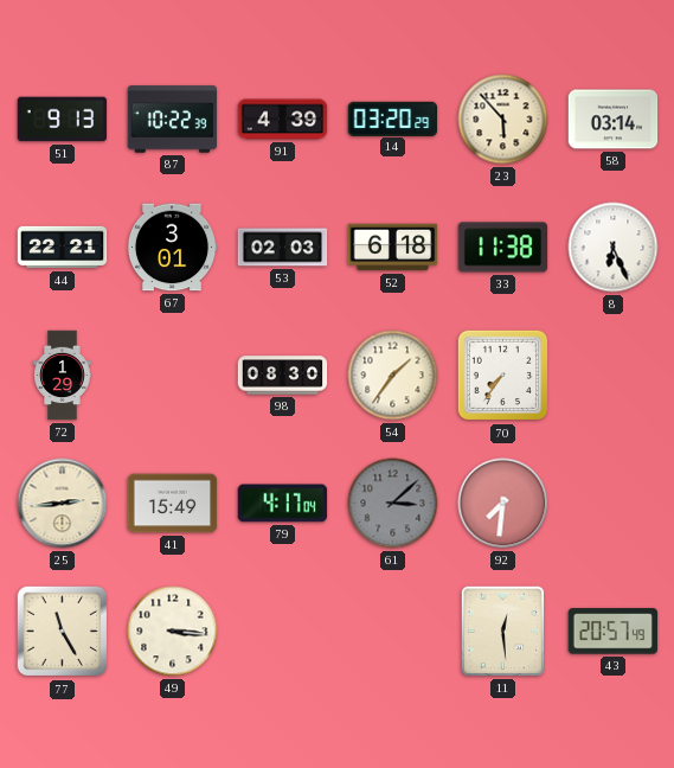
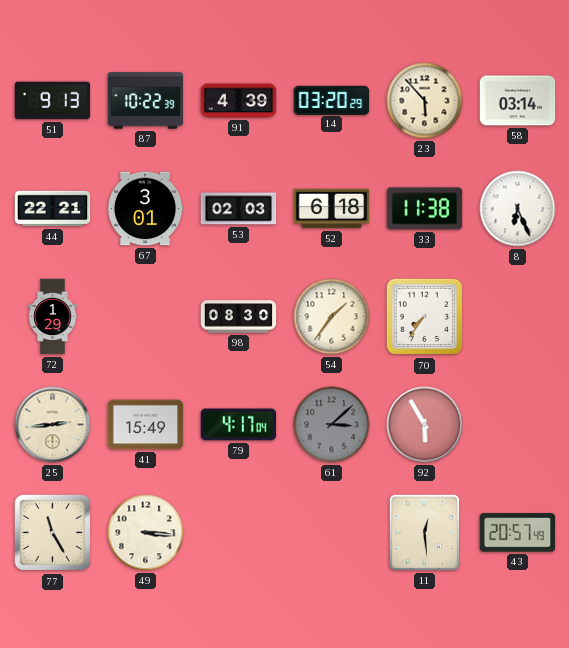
92: 7:31 -> 5:55 (425, 425)
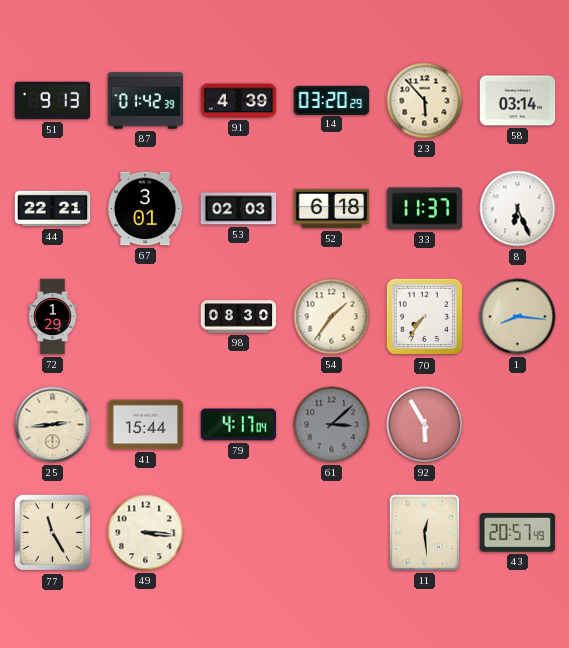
87: 10:22 -> 01:42 (146, 101)
33: 11:38 -> 11:37 (425, 209)
1: none -> 8:16 (518, 317)
41: 15:49 -> 15:44 (146, 425)
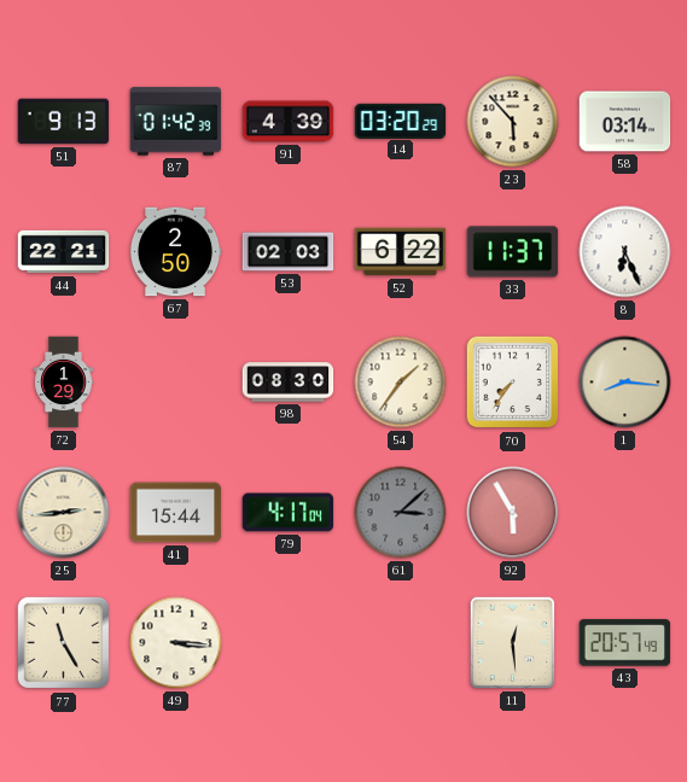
67: 3:01 -> 2:50 (175, 252)
52: 6:18 -> 6:22 (401, 252)
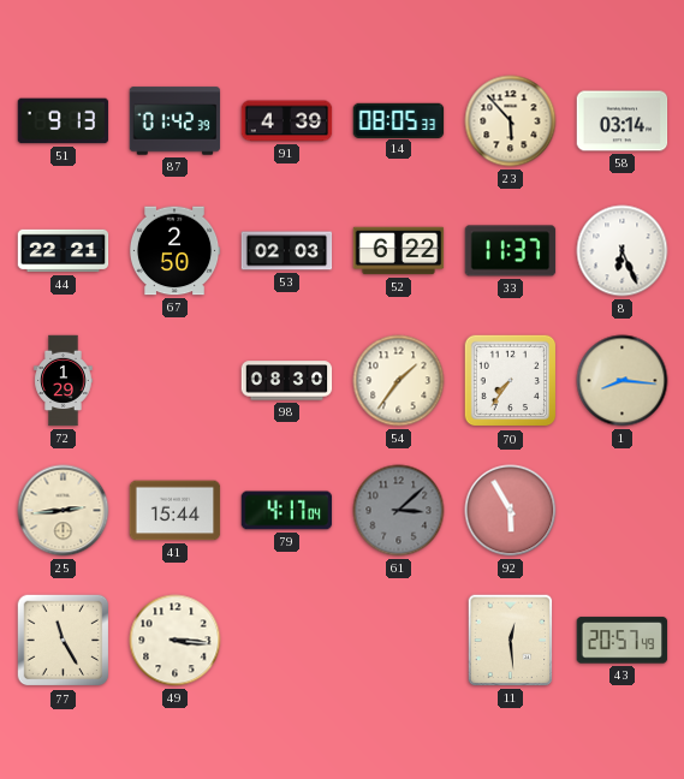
14: 03:20 -> 08:05 (399, 120)
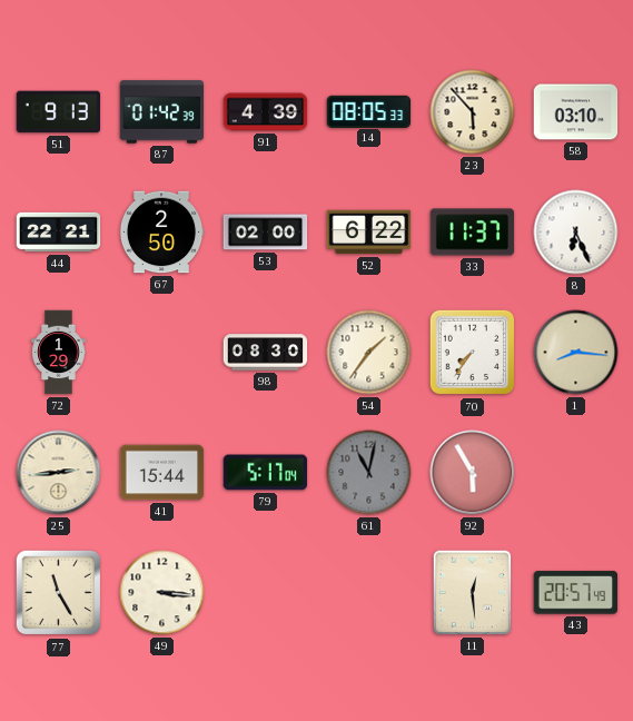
58: 03:14 -> 03:10 (576, 112)
53: 02:03 -> 02:00 (266, 233)
79: 4:17 -> 5:17 (266, 473)
61: 3:08 -> 11:02 (369, 473)
